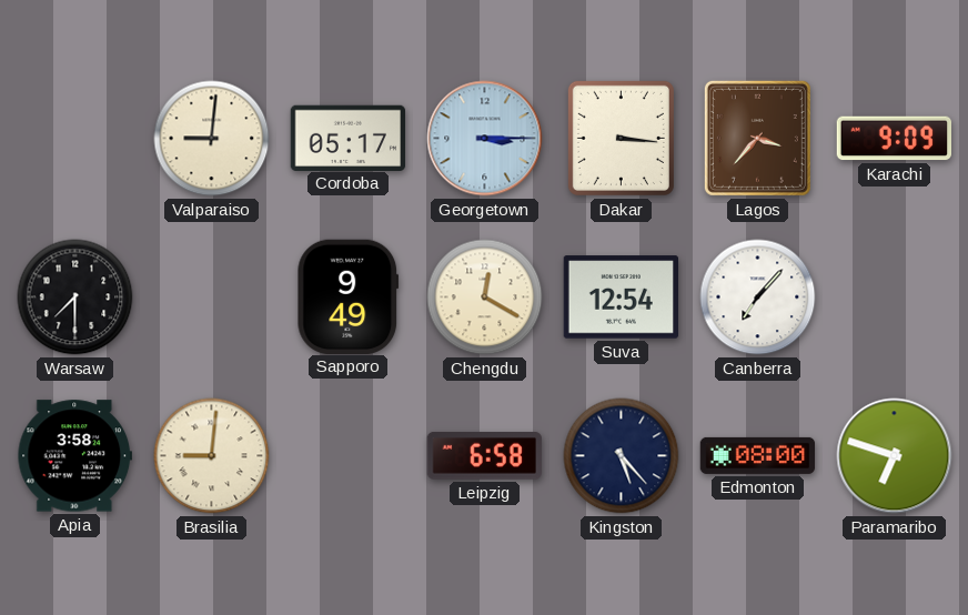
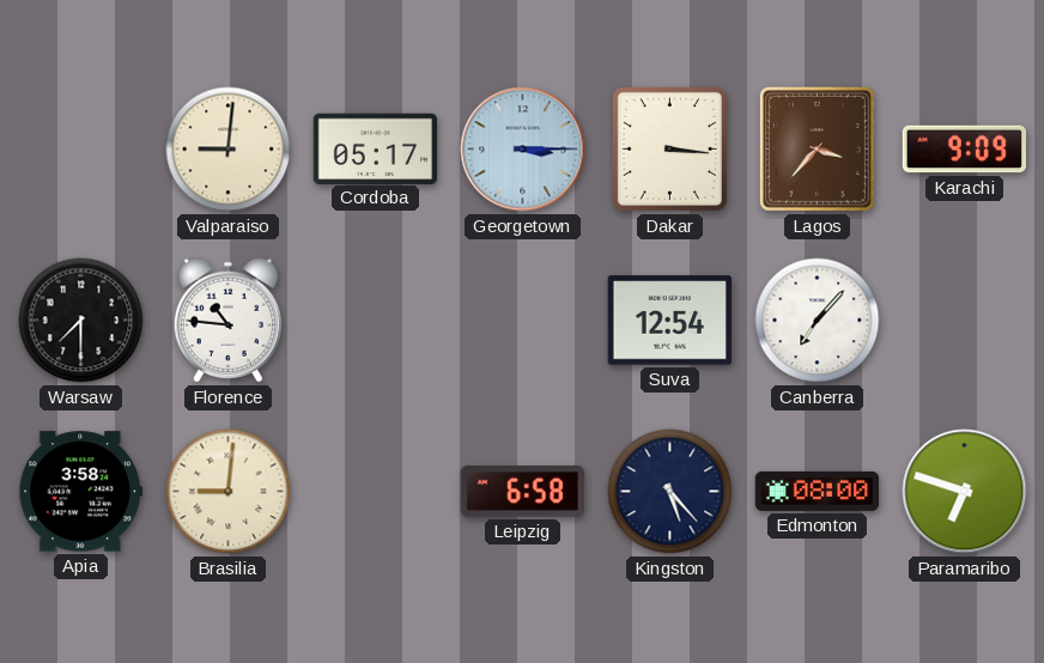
Florence: none -> 10:46 (227, 321)
Sapporo: 9:49 -> none (349, 296)
Chengdu: 12:20 -> none (485, 298)
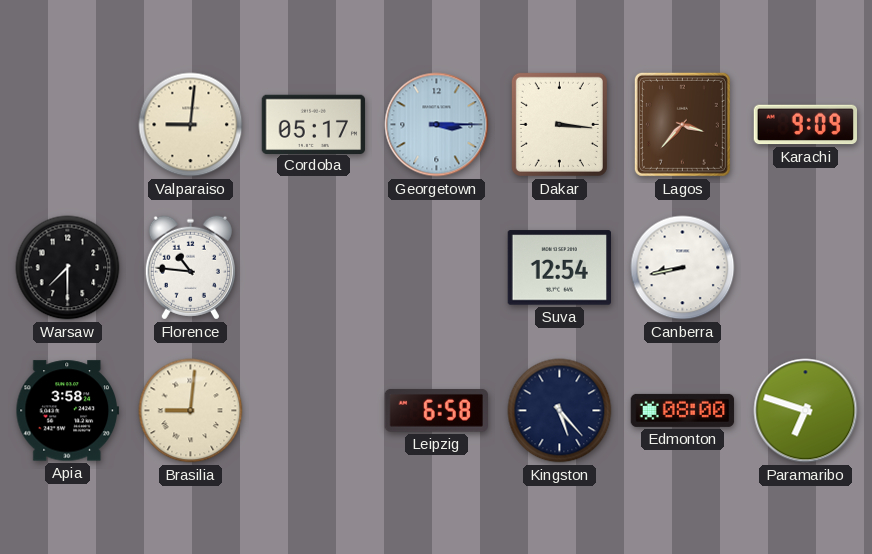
Canberra: 7:07 -> 8:43 (683, 268)
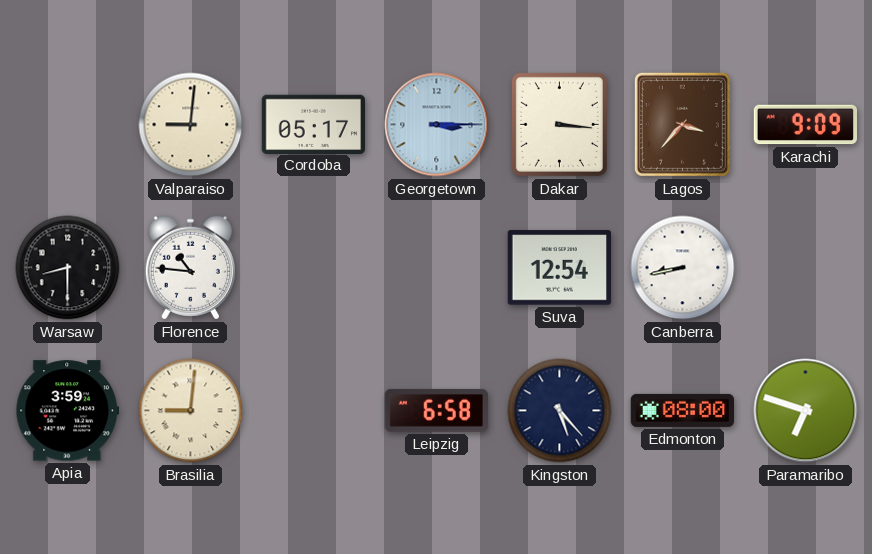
Warsaw: 7:30 -> 8:30 (68, 268)
Apia: 3:58 -> 3:59 (67, 411)
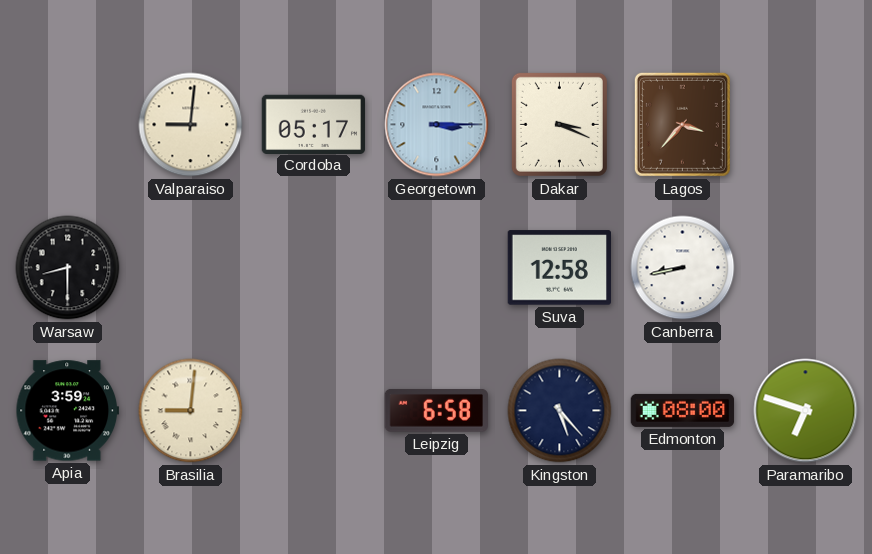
Dakar: 3:16 -> 3:19 (559, 124)
Karachi: 9:09 -> none (806, 125)
Florence: 10:46 -> none (190, 268)
Suva: 12:54 -> 12:58 (559, 268)
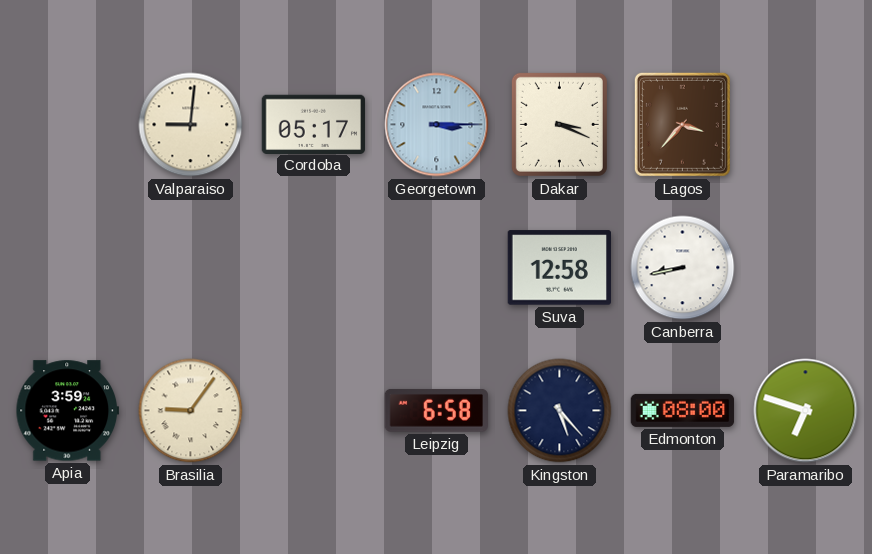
Warsaw: 8:30 -> none (68, 268)
Brasilia: 9:01 -> 9:06 (191, 411)
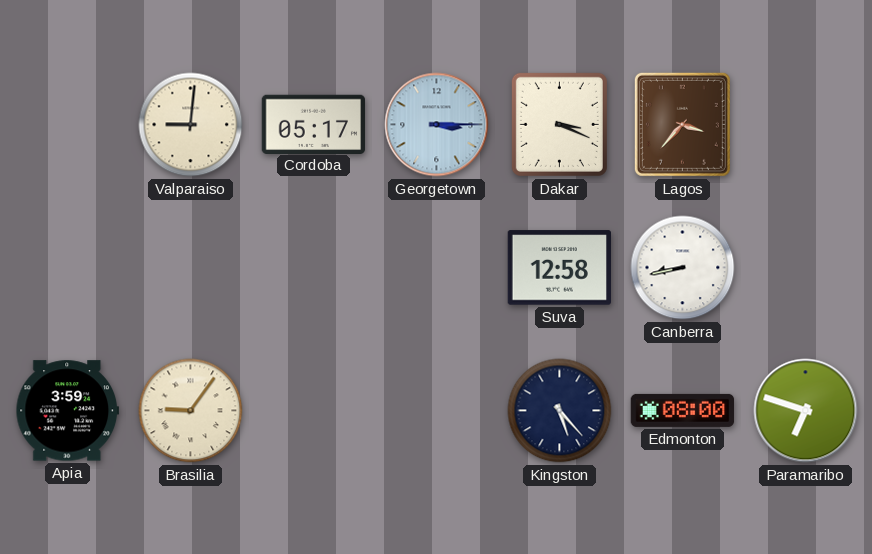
Leipzig: 6:58 -> none (436, 410)
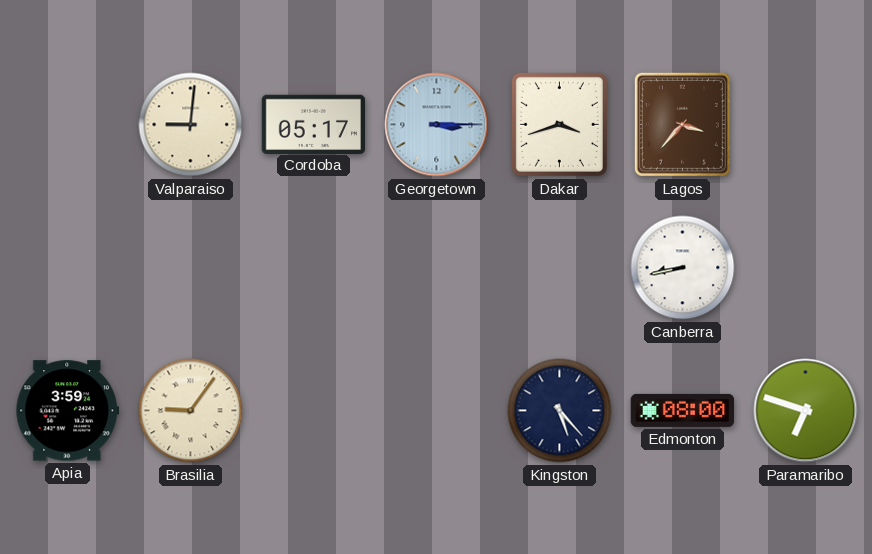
Dakar: 3:19 -> 3:42 (559, 124)
Suva: 12:58 -> none (559, 268)
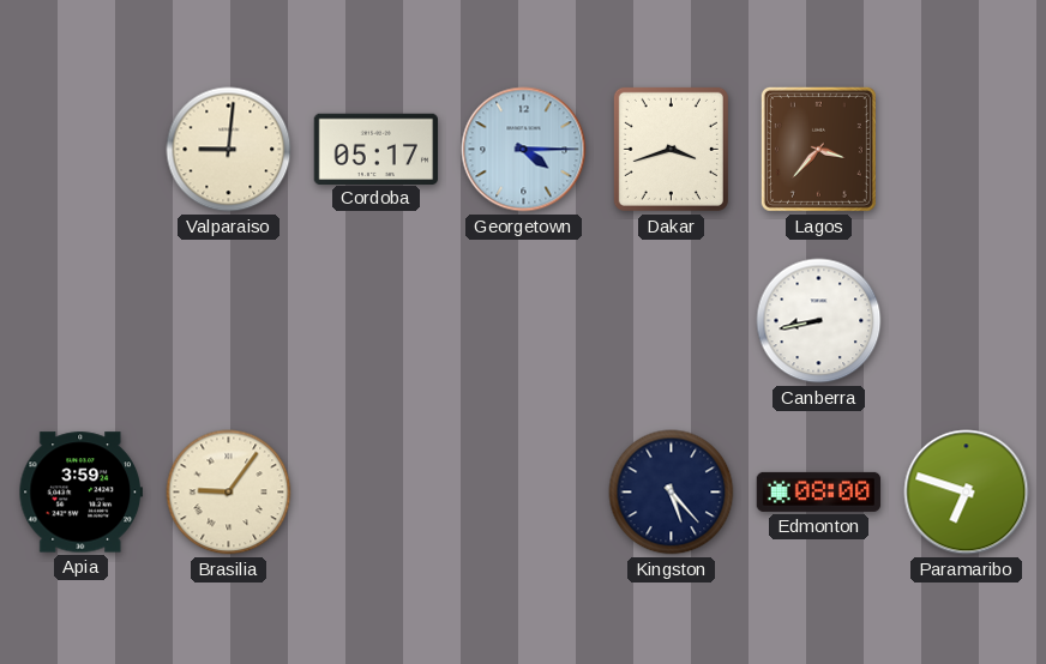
Georgetown: 3:15 -> 4:15 (524, 150)
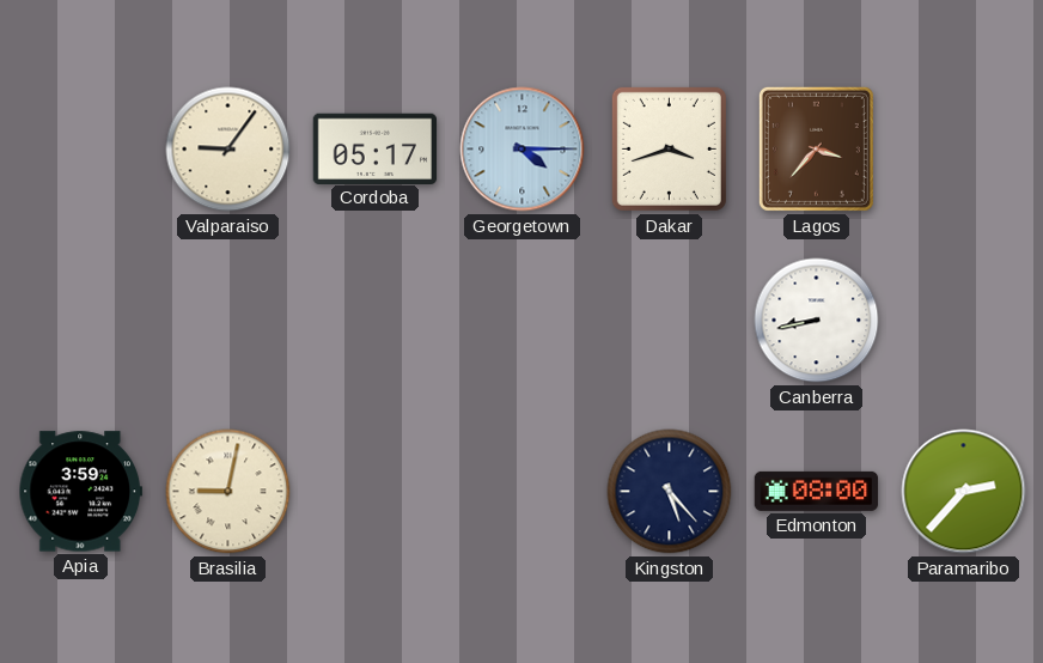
Valparaiso: 9:01 -> 9:06 (228, 150)
Brasilia: 9:06 -> 9:02 (228, 492)
Paramaribo: 6:48 -> 2:37 (964, 492)
